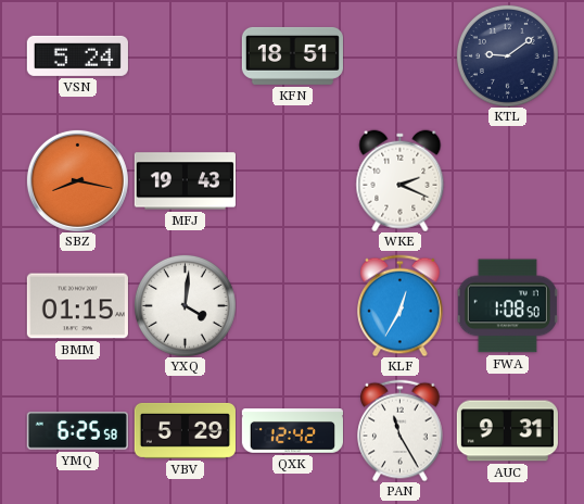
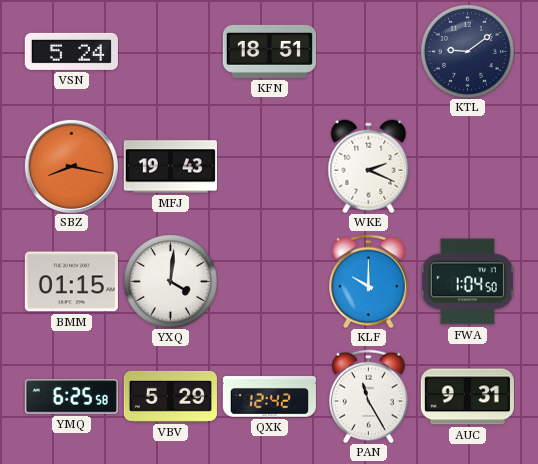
KLF: 12:35 -> 10:00 (369, 281)
FWA: 1:08 -> 1:04 (467, 282)
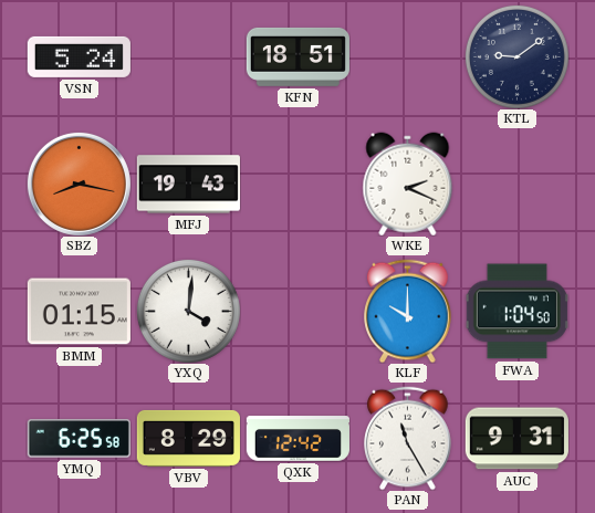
VBV: 5:29 -> 8:29 (188, 438)
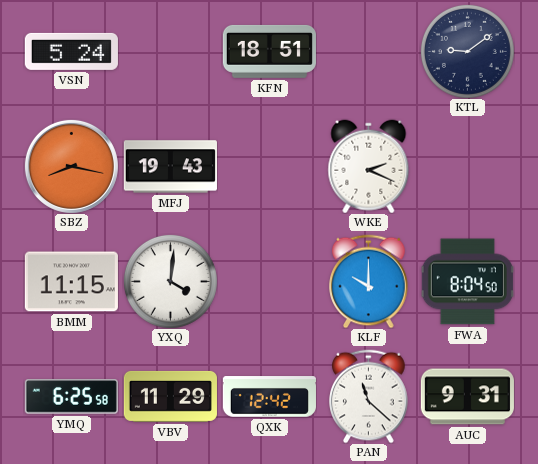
BMM: 01:15 -> 11:15 (71, 282)
FWA: 1:04 -> 8:04 (467, 282)
VBV: 8:29 -> 11:29 (170, 396)
PAN: 11:25 -> 11:22 (369, 396)
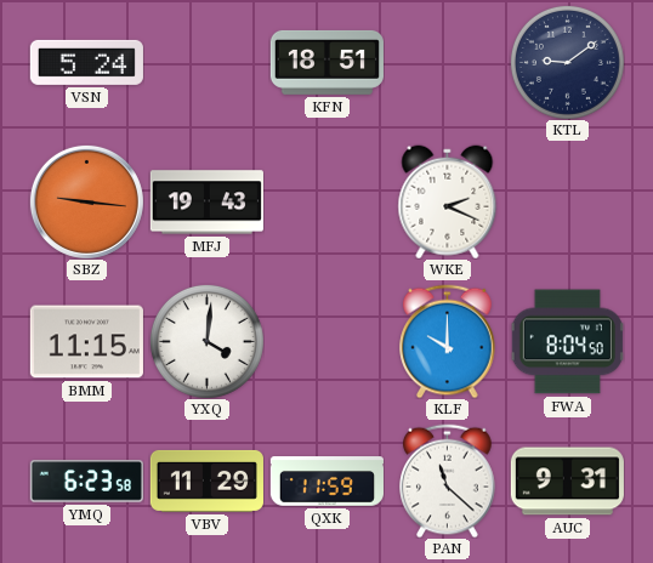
SBZ: 8:17 -> 9:16 (86, 201)
YMQ: 6:25 -> 6:23 (86, 482)
QXK: 12:42 -> 11:59 (326, 482)
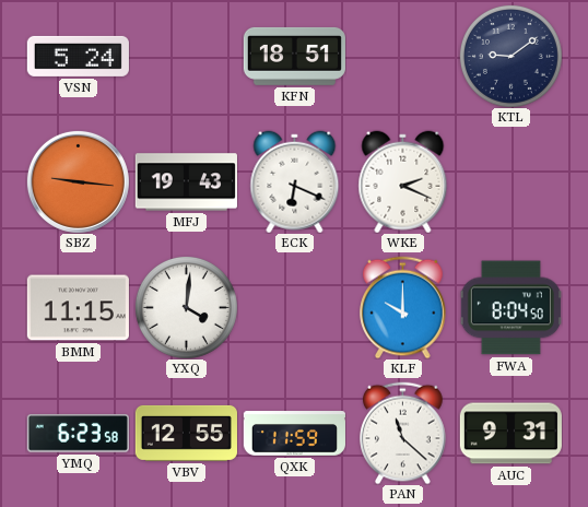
ECK: none -> 6:19 (295, 181)
VBV: 11:29 -> 12:55 (186, 433)
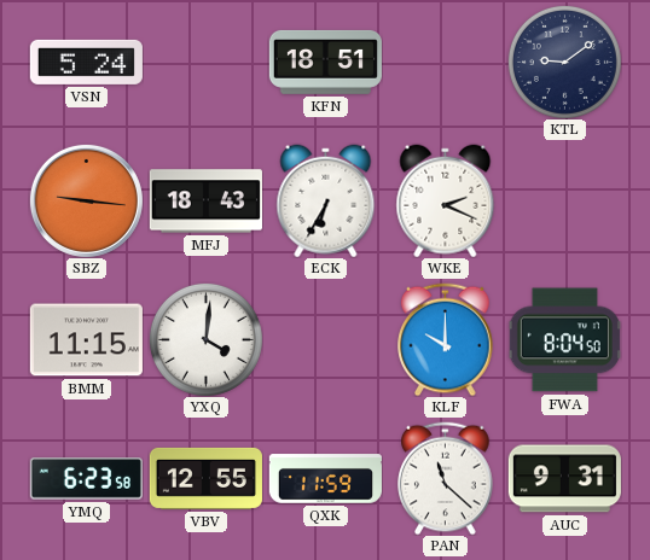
MFJ: 19:43 -> 18:43 (205, 202)
ECK: 6:19 -> 6:35 (326, 200)
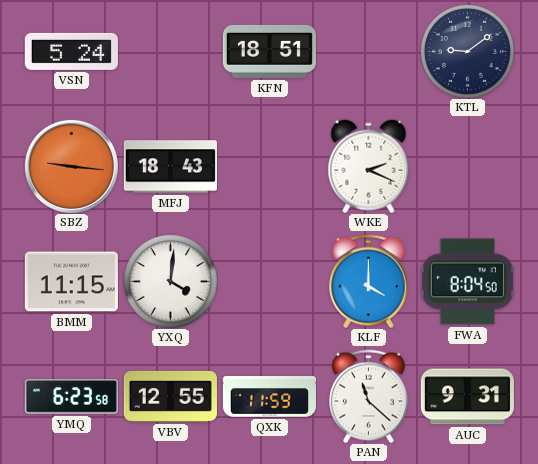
ECK: 6:35 -> none (326, 200)
KLF: 10:00 -> 4:00 (369, 281)
